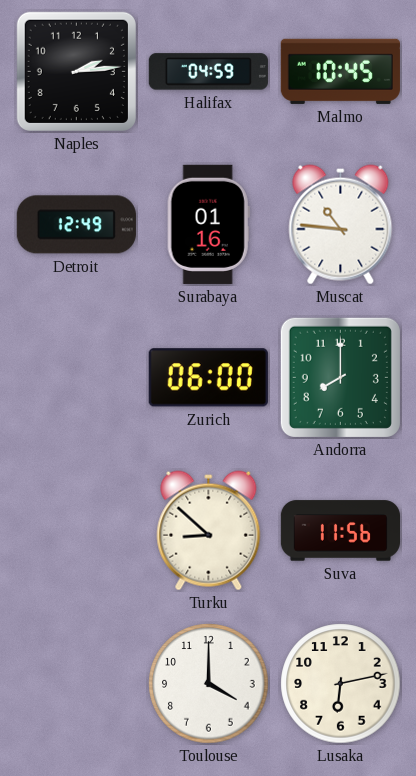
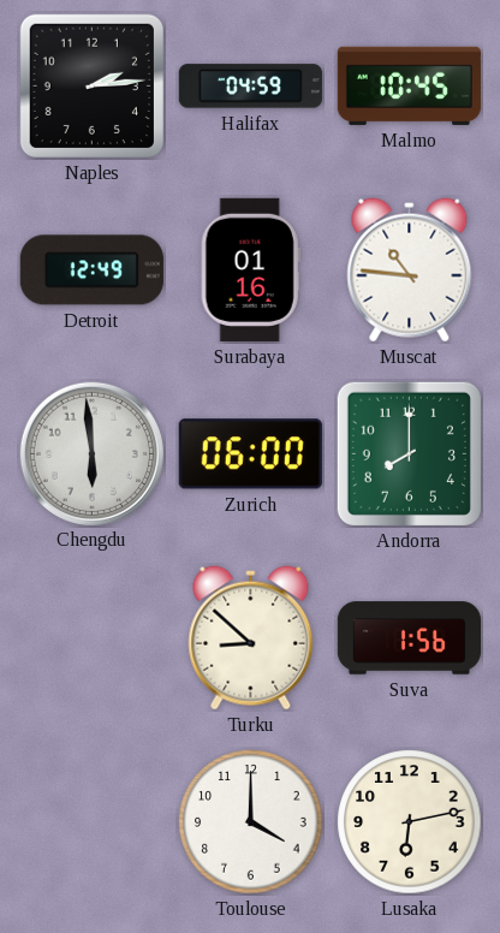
Chengdu: none -> 5:59 (91, 453)
Suva: 11:56 -> 1:56 (409, 638)
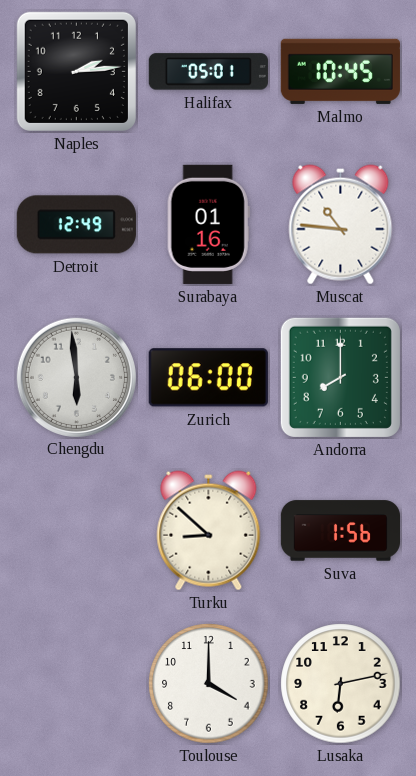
Halifax: 04:59 -> 05:01 (208, 72)
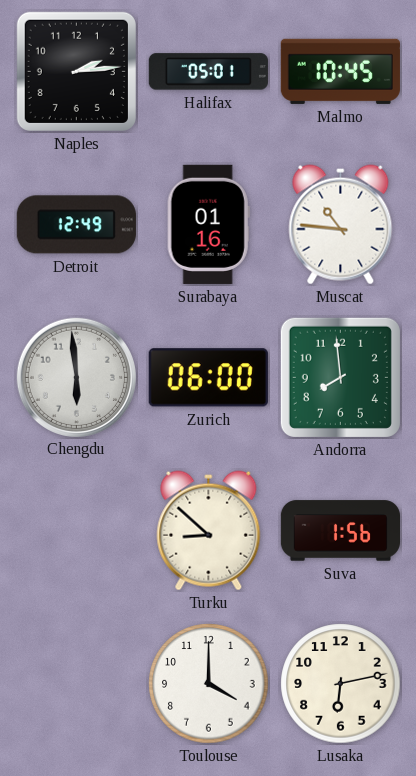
Andorra: 8:00 -> 7:59 (340, 377)
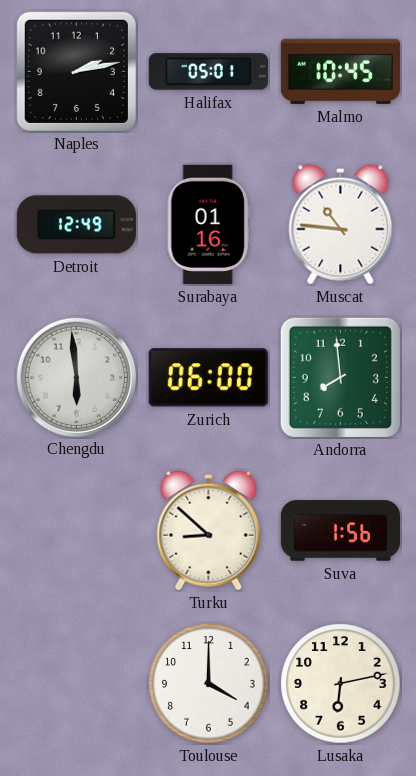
Naples: 2:14 -> 2:13 (76, 71)
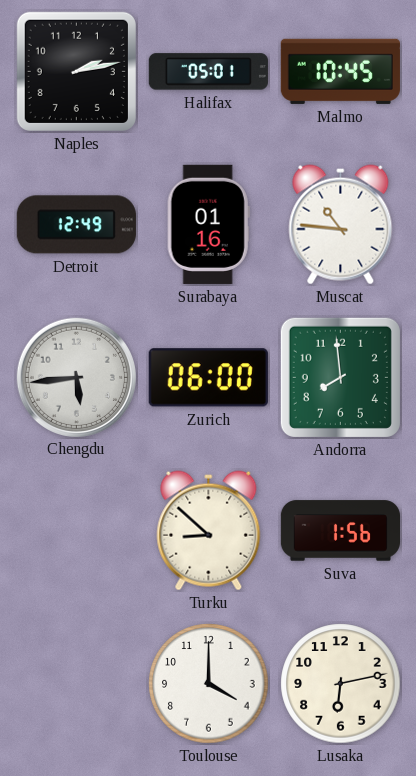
Chengdu: 5:59 -> 5:44 (76, 377)
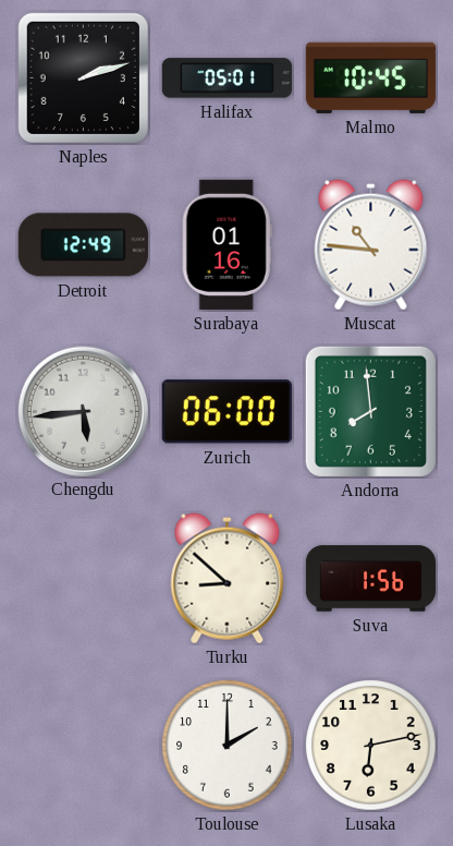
Naples: 2:13 -> 2:12 (83, 77)
Toulouse: 4:00 -> 2:00 (228, 746)
